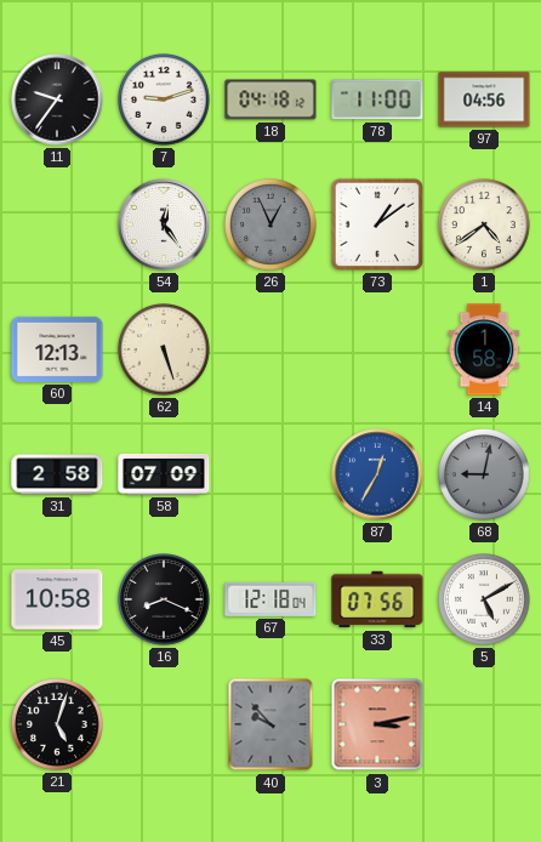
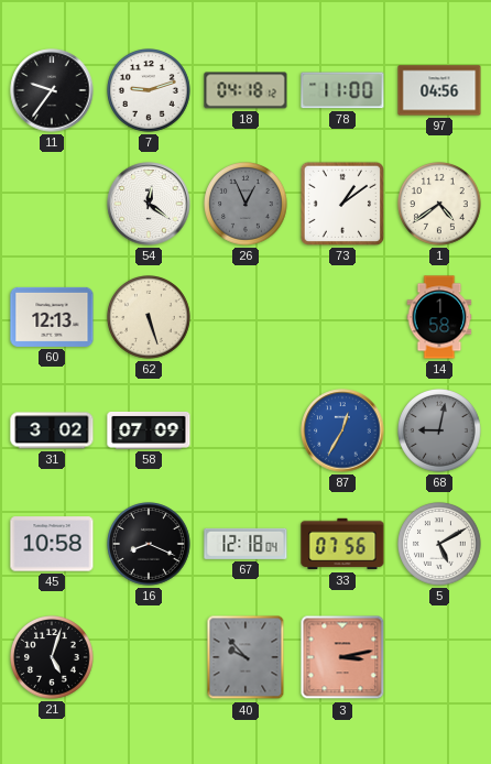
54: 12:24 -> 12:21 (149, 204)
31: 2:58 -> 3:02 (52, 430)
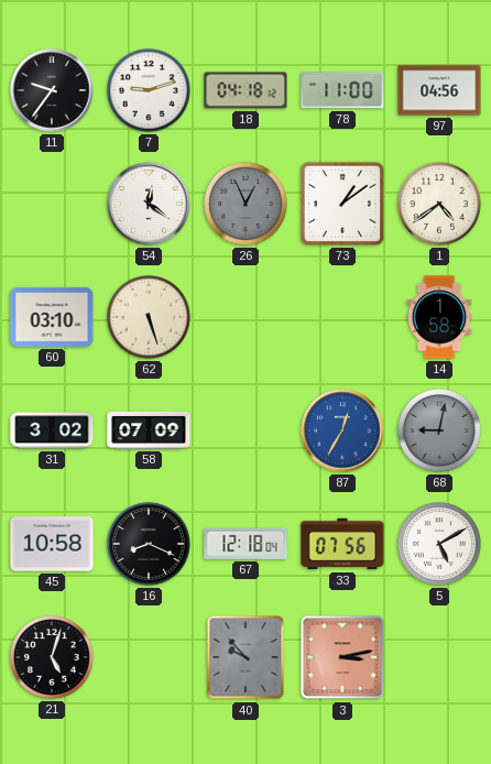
60: 12:13 -> 03:10 (52, 317)
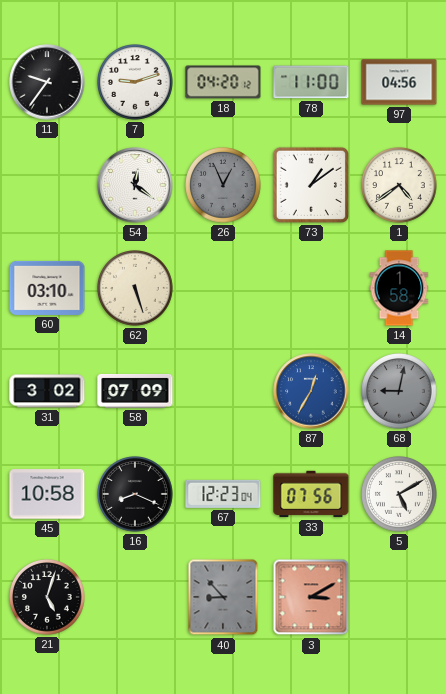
18: 04:18 -> 04:20 (223, 82)
67: 12:18 -> 12:23 (223, 494)
40: 9:53 -> 8:53 (223, 597)
3: 3:13 -> 3:10 (311, 597)
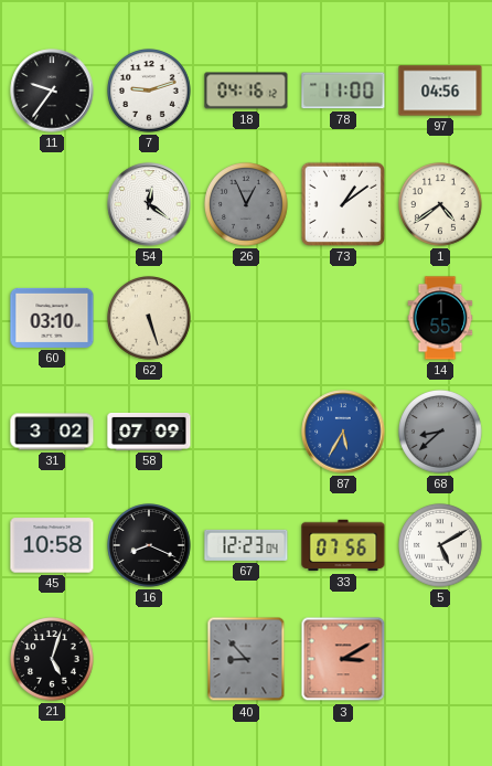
18: 04:20 -> 04:16 (246, 91)
14: 1:58 -> 1:55 (440, 318)
87: 12:35 -> 5:35 (343, 432)
68: 9:02 -> 8:38 (441, 433)
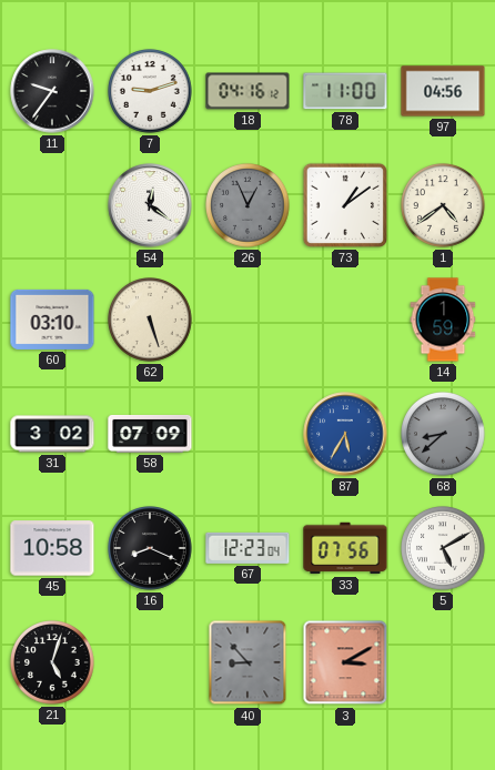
14: 1:55 -> 1:59 (443, 320)
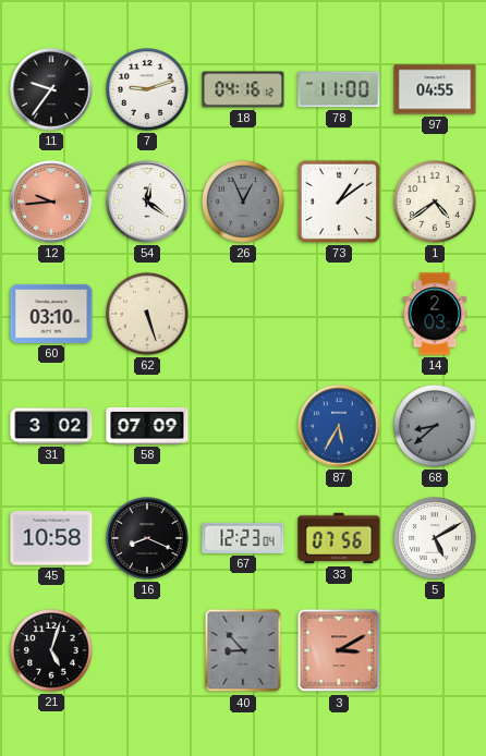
97: 04:56 -> 04:55 (435, 89)
12: none -> 9:44 (51, 202)
14: 1:59 -> 2:03 (435, 314)
